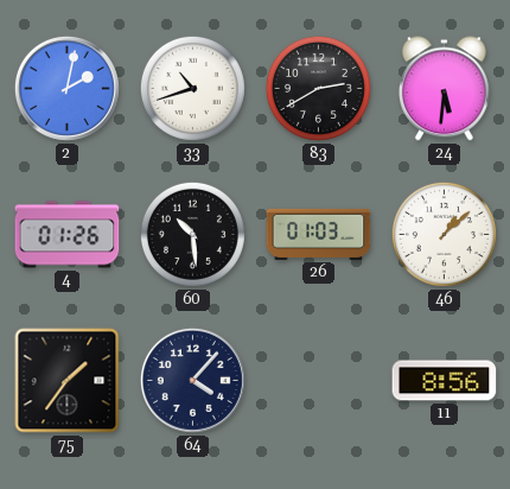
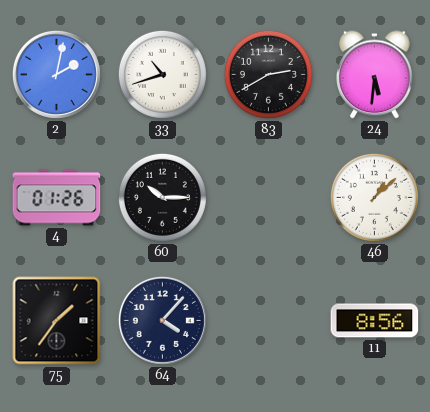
60: 10:29 -> 10:15 (162, 197)
26: 01:03 -> none (319, 234)
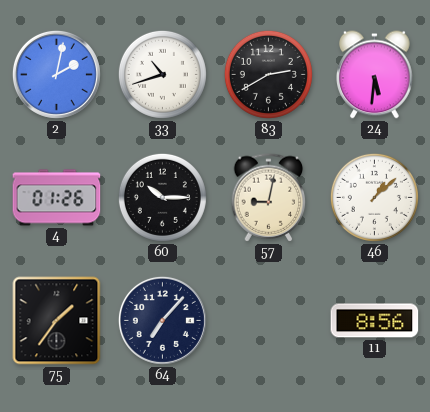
57: none -> 9:02 (269, 198)
64: 4:07 -> 7:07 (162, 320)
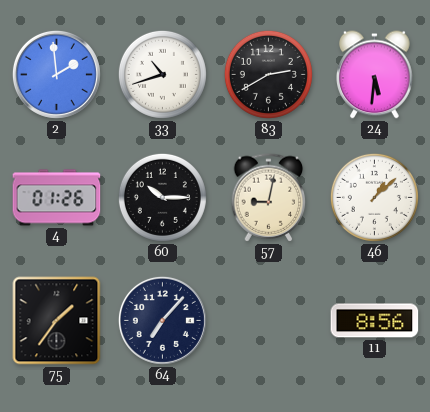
2: 2:02 -> 1:59 (56, 74)
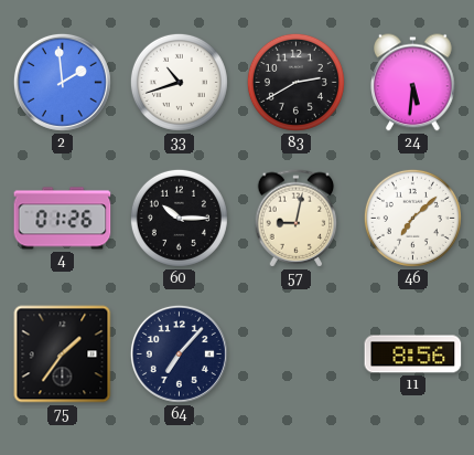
46: 1:08 -> 7:08 (412, 218)
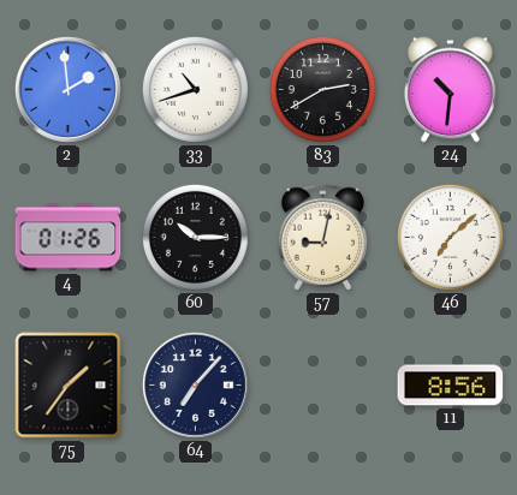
24: 5:31 -> 10:31 (451, 90)
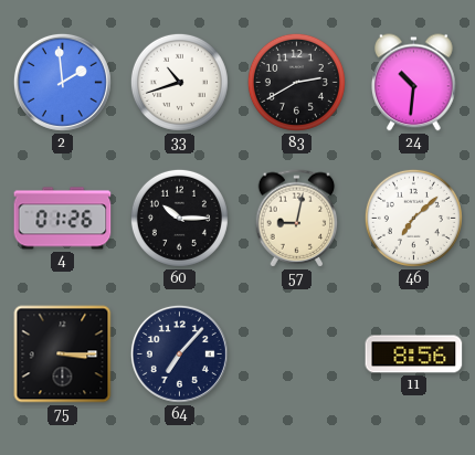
75: 1:36 -> 3:15 (63, 355)
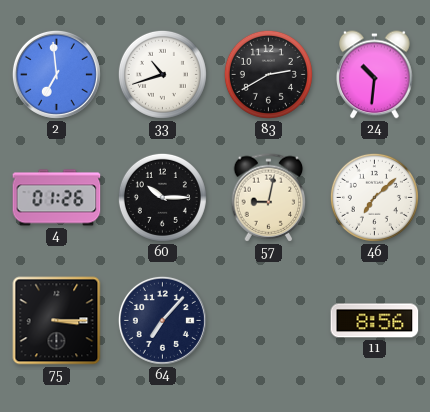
2: 1:59 -> 6:59 (56, 74)
